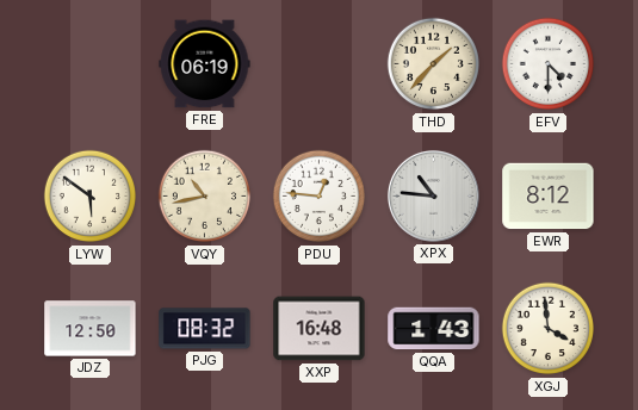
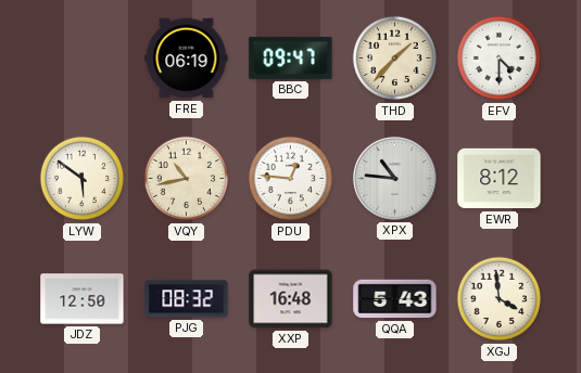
BBC: none -> 09:47 (291, 57)
QQA: 1:43 -> 5:43 (395, 299)
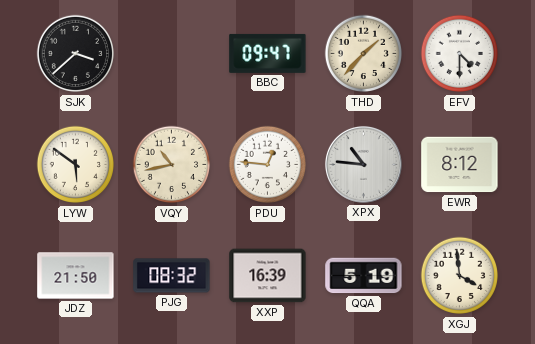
SJK: none -> 3:38 (76, 54)
FRE: 06:19 -> none (187, 59)
JDZ: 12:50 -> 21:50 (76, 276)
XXP: 16:48 -> 16:39 (268, 276)
QQA: 5:43 -> 5:19 (364, 276)
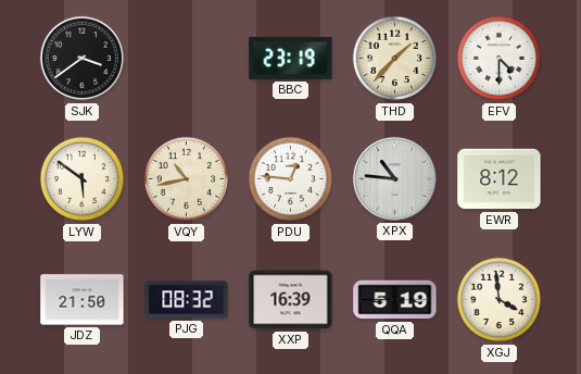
SJK: 3:38 -> 3:39 (83, 59)
BBC: 09:47 -> 23:19 (291, 58)
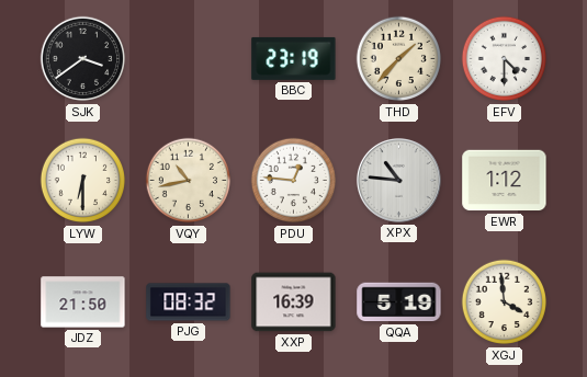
LYW: 5:51 -> 6:30 (83, 181)
EWR: 8:12 -> 1:12 (505, 181)
